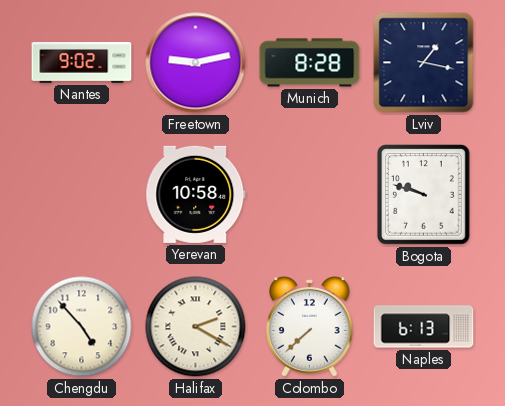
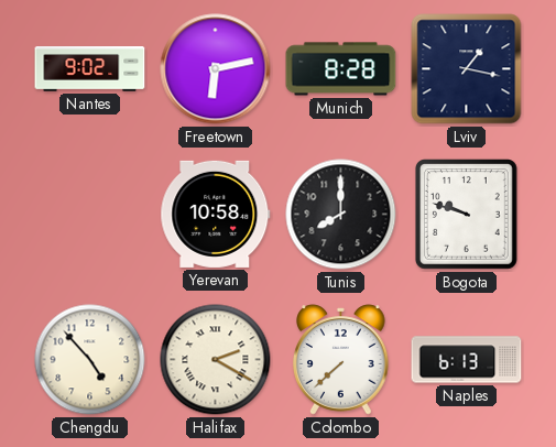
Freetown: 9:13 -> 6:13 (216, 69)
Tunis: none -> 8:00 (341, 215)
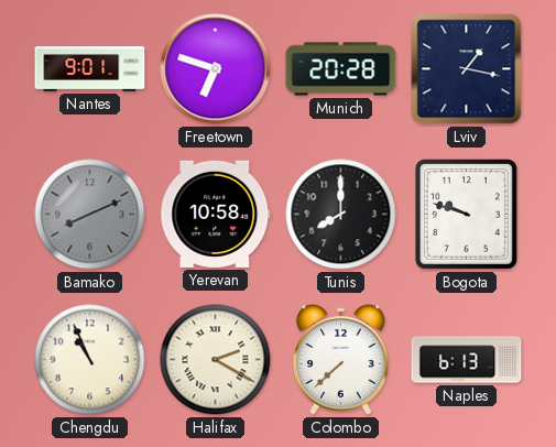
Nantes: 9:02 -> 9:01 (90, 69)
Freetown: 6:13 -> 6:48 (216, 69)
Munich: 8:28 -> 20:28 (341, 69)
Bamako: none -> 8:11 (90, 215)
Chengdu: 4:53 -> 10:56 (90, 360)
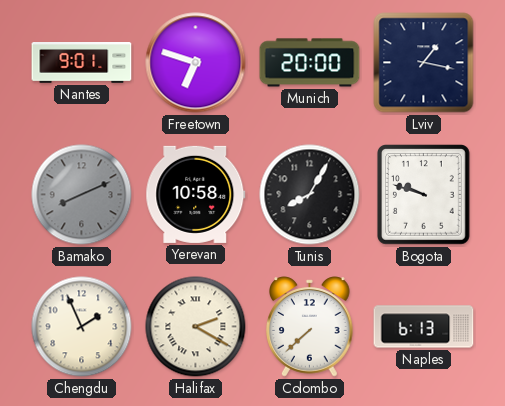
Munich: 20:28 -> 20:00 (310, 63)
Tunis: 8:00 -> 8:05 (310, 195)
Chengdu: 10:56 -> 1:56 (82, 327)
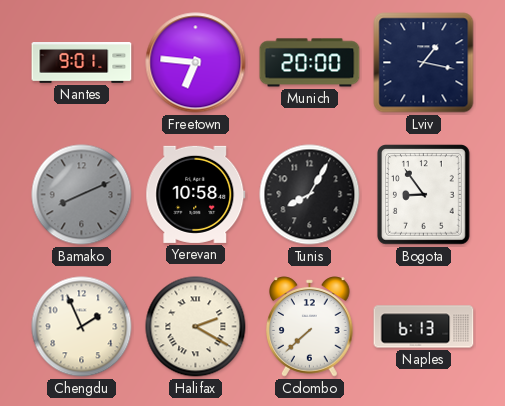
Freetown: 6:48 -> 6:46 (196, 63)
Bogota: 9:48 -> 8:54 (424, 195)
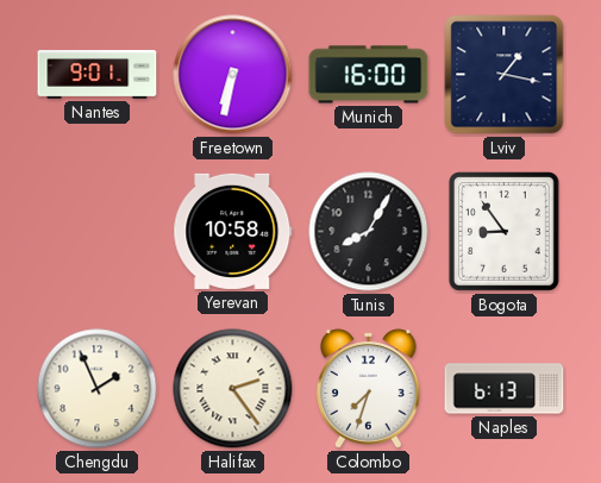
Freetown: 6:46 -> 6:32 (233, 75)
Munich: 20:00 -> 16:00 (369, 75)
Bamako: 8:11 -> none (82, 195)
Halifax: 2:20 -> 2:24 (233, 389)
Colombo: 7:38 -> 7:33 (369, 389)
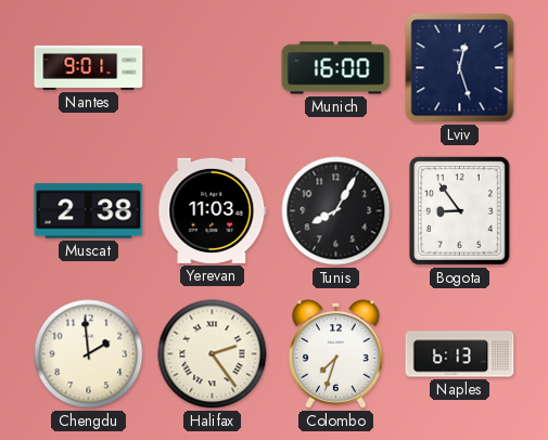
Freetown: 6:32 -> none (233, 75)
Lviv: 1:17 -> 12:27 (460, 68)
Muscat: none -> 2:38 (89, 211)
Yerevan: 10:58 -> 11:03 (213, 210)
Chengdu: 1:56 -> 1:59 (89, 354)
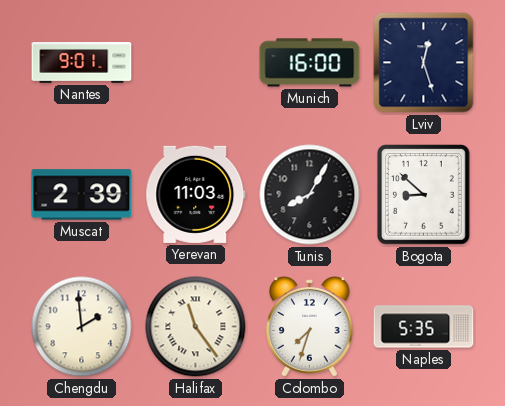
Muscat: 2:38 -> 2:39 (82, 195)
Bogota: 8:54 -> 8:52 (424, 195)
Halifax: 2:24 -> 11:24 (196, 327)
Naples: 6:13 -> 5:35 (424, 327)
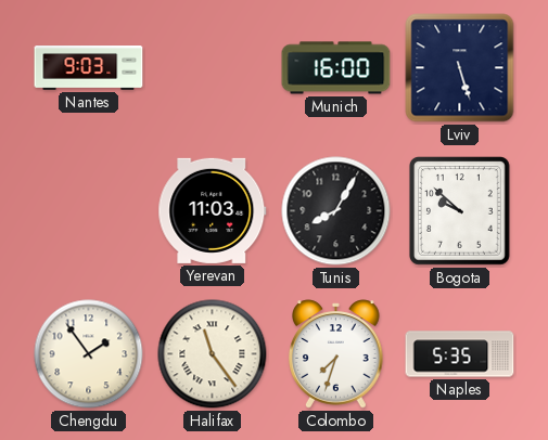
Nantes: 9:01 -> 9:03 (89, 68)
Lviv: 12:27 -> 5:27 (460, 68)
Muscat: 2:39 -> none (82, 195)
Bogota: 8:52 -> 9:52 (460, 211)
Chengdu: 1:59 -> 1:54 (89, 354)
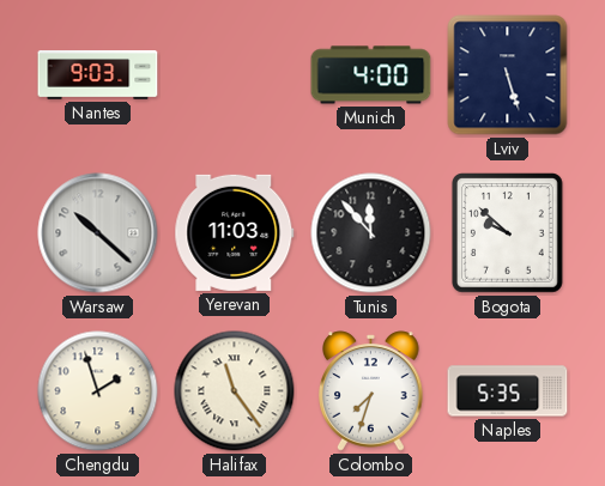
Munich: 16:00 -> 4:00 (371, 75)
Warsaw: none -> 10:22 (98, 233)
Tunis: 8:05 -> 11:53 (371, 233)
Chengdu: 1:54 -> 1:57 (98, 391)
